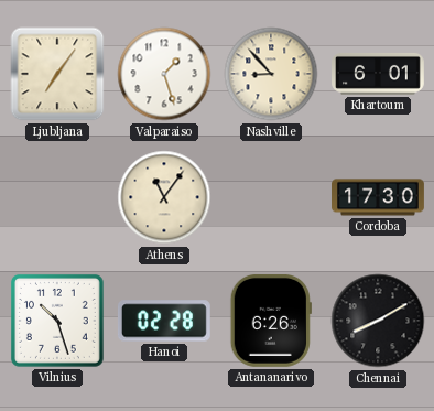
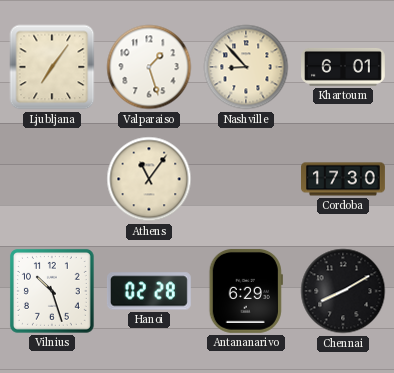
Antananarivo: 6:26 -> 6:29 (246, 291)
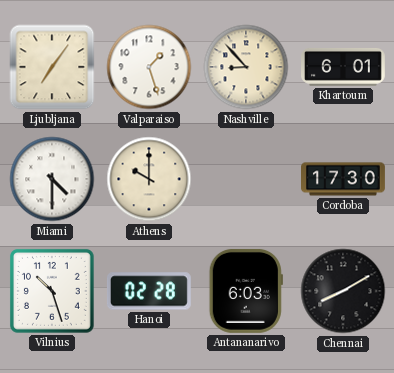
Miami: none -> 4:30 (52, 179)
Athens: 11:06 -> 10:00 (149, 179)
Antananarivo: 6:29 -> 6:03 (246, 291)
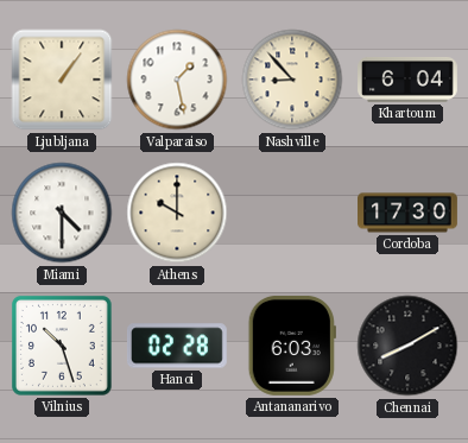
Ljubljana: 7:06 -> 1:06 (62, 80)
Valparaiso: 1:27 -> 1:28 (177, 80)
Khartoum: 6:01 -> 6:04 (409, 80)
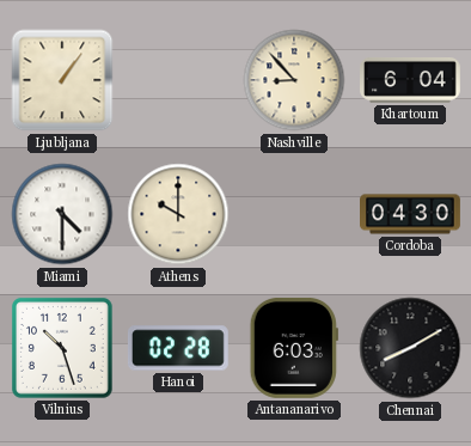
Valparaiso: 1:28 -> none (177, 80)
Cordoba: 17:30 -> 04:30 (411, 214)
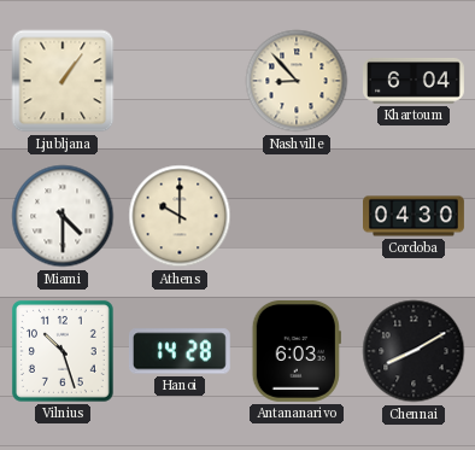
Hanoi: 02:28 -> 14:28 (180, 351)
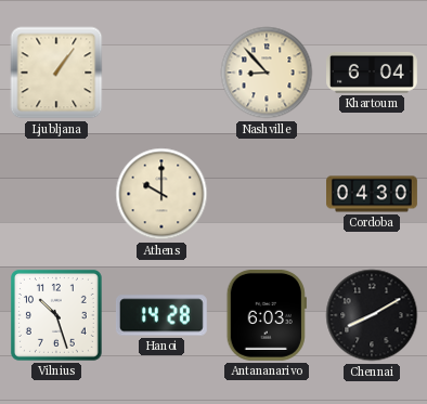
Miami: 4:30 -> none (63, 216)
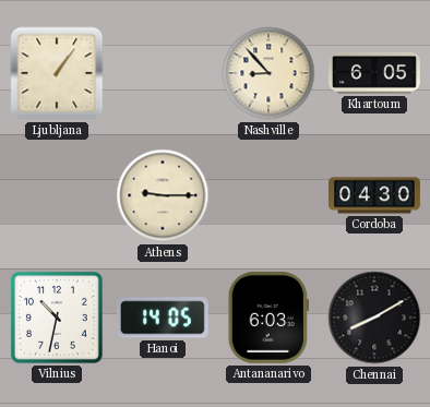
Khartoum: 6:04 -> 6:05 (375, 73)
Athens: 10:00 -> 9:15 (163, 195)
Vilnius: 10:27 -> 10:32 (57, 318)
Hanoi: 14:28 -> 14:05 (163, 318)
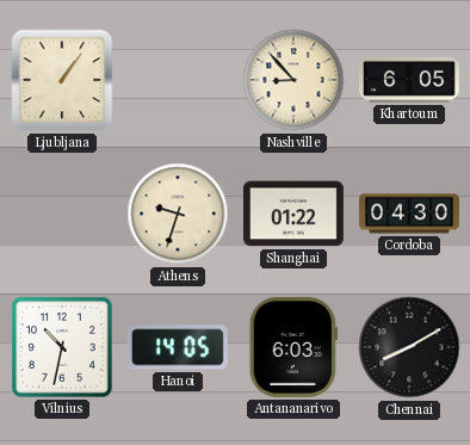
Athens: 9:15 -> 9:33 (178, 214)
Shanghai: none -> 01:22 (293, 214)
